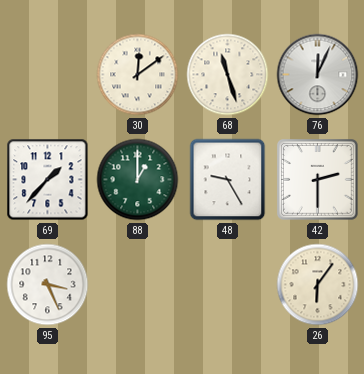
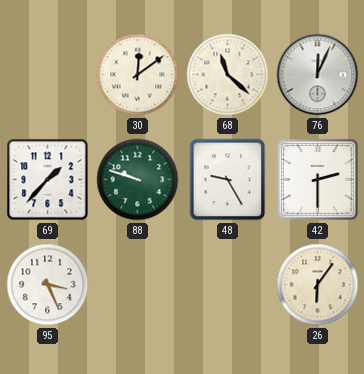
68: 11:27 -> 11:22 (228, 75)
88: 1:00 -> 9:48 (138, 180)
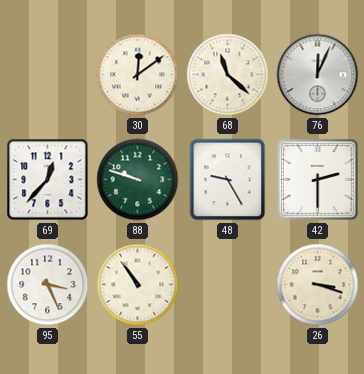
69: 1:37 -> 12:37 (48, 180)
55: none -> 10:54 (138, 285)
26: 6:06 -> 3:18 (318, 285)
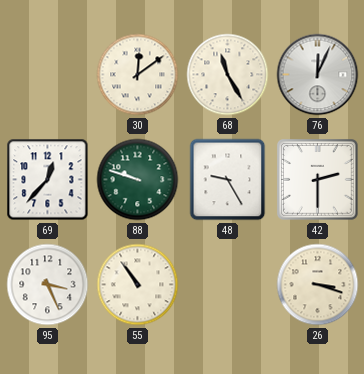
68: 11:22 -> 11:25 (228, 75)
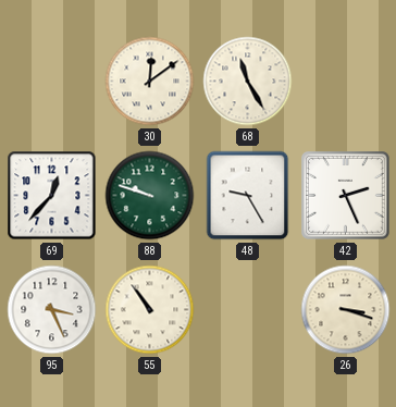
76: 12:04 -> none (318, 75)
42: 2:30 -> 2:26 (346, 196)
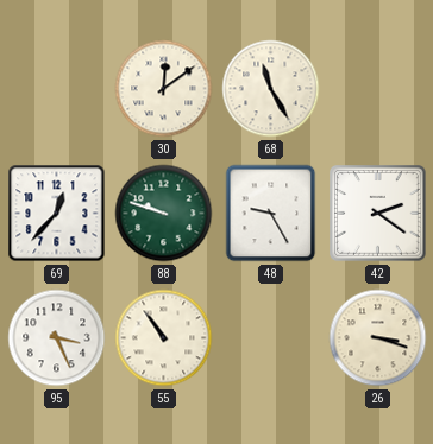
42: 2:26 -> 2:21 (378, 214)
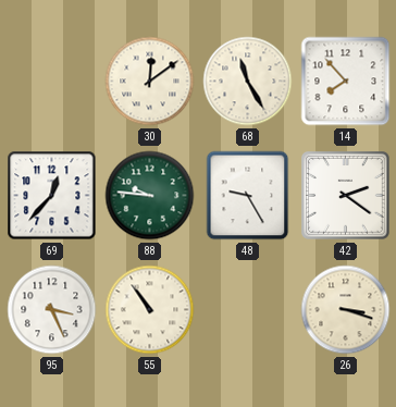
14: none -> 7:53 (346, 82)
88: 9:48 -> 9:46 (150, 196)
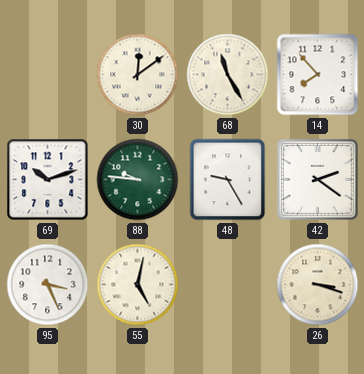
69: 12:37 -> 10:12 (48, 180)
55: 10:54 -> 5:02 (138, 285)
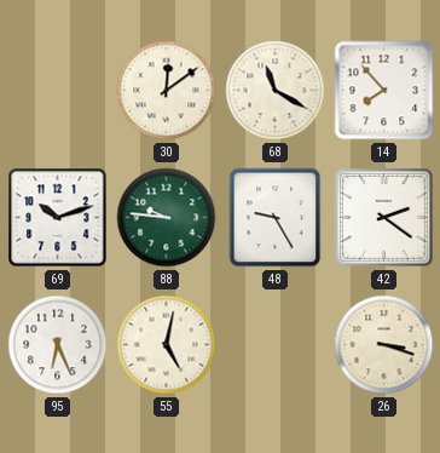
68: 11:25 -> 11:20 (276, 91)
95: 3:26 -> 6:26 (58, 345)
